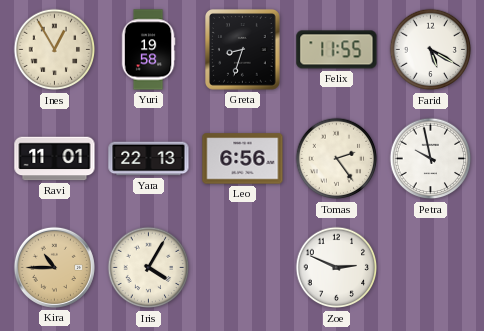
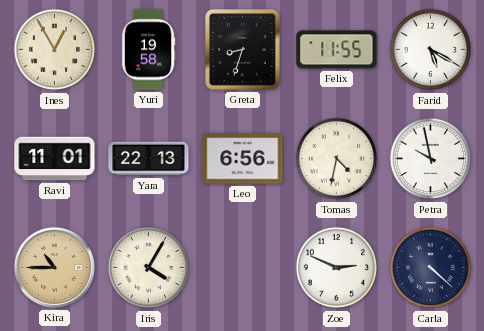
Tomas: 2:24 -> 4:32 (337, 159)
Carla: none -> 4:22 (431, 268)
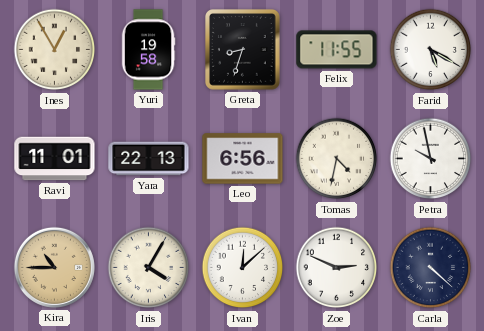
Ivan: none -> 12:08 (243, 268)
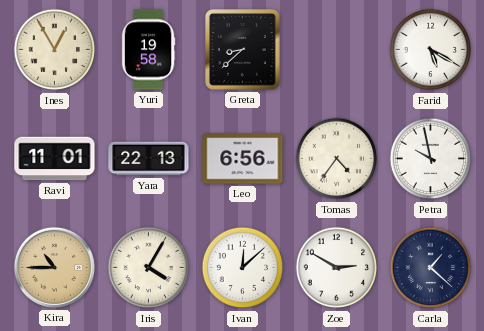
Greta: 8:33 -> 8:38 (243, 50)
Felix: 11:55 -> none (337, 50)
Tomas: 4:32 -> 4:36 (337, 159)
Zoe: 2:49 -> 2:50 (337, 268)
Carla: 4:22 -> 1:22 (431, 268)
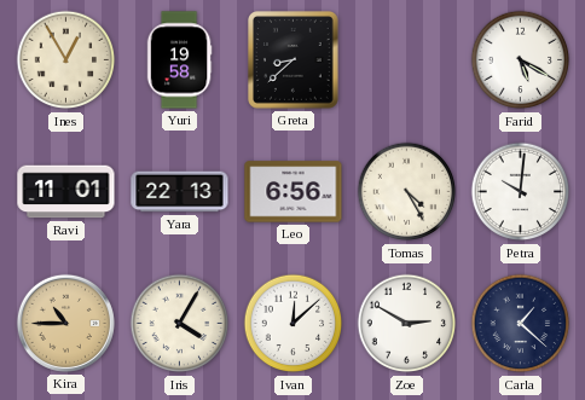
Tomas: 4:36 -> 4:25 (407, 192)
Petra: 9:58 -> 10:01 (521, 192)
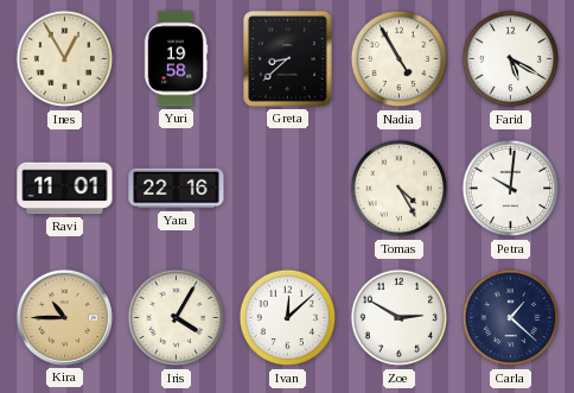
Nadia: none -> 4:55 (400, 59)
Yara: 22:13 -> 22:16 (177, 189)
Leo: 6:56 -> none (294, 192)
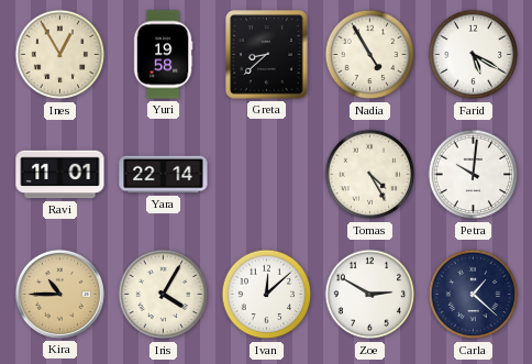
Yara: 22:16 -> 22:14 (164, 175)
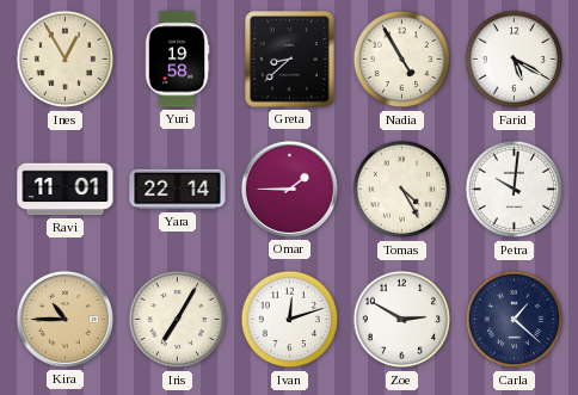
Omar: none -> 1:45 (289, 189)
Iris: 4:05 -> 7:05 (178, 320)
Ivan: 12:08 -> 12:12 (290, 320)
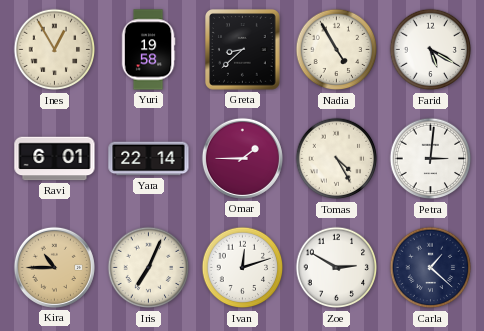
Ravi: 11:01 -> 6:01 (55, 159)
Petra: 10:01 -> 3:01 (431, 159)
Iris: 7:05 -> 7:04 (149, 268)
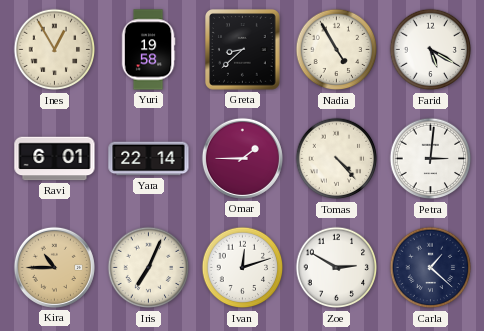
Tomas: 4:25 -> 4:23 (337, 159)
